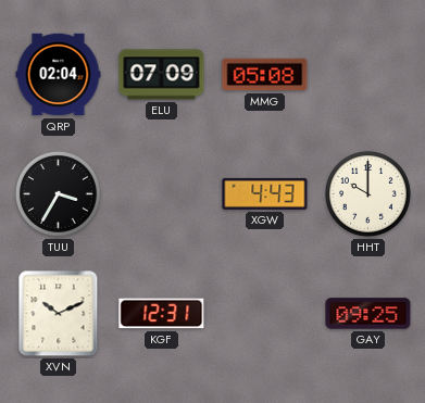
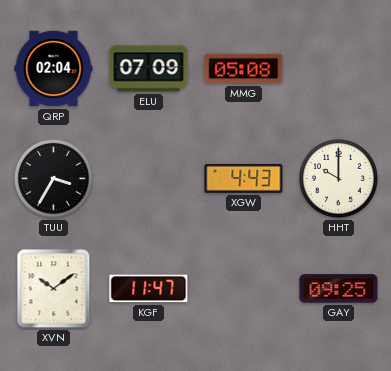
XVN: 10:11 -> 10:09 (54, 289)
KGF: 12:31 -> 11:47 (149, 289)
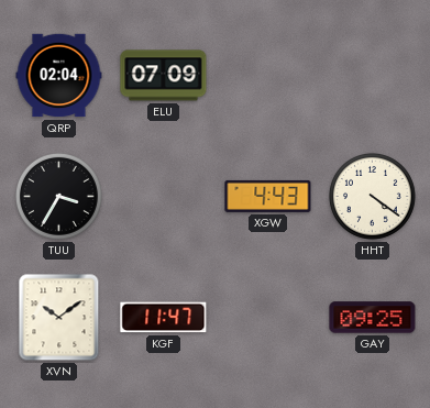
MMG: 05:08 -> none (244, 69)
HHT: 10:00 -> 4:21 (372, 196)
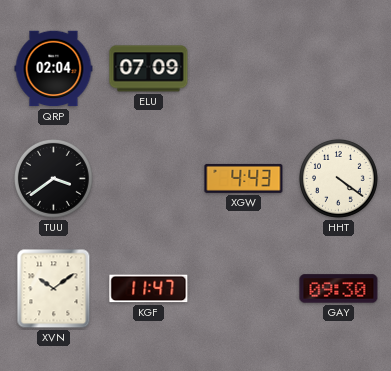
TUU: 3:35 -> 3:39 (53, 178)
GAY: 09:25 -> 09:30 (339, 289)
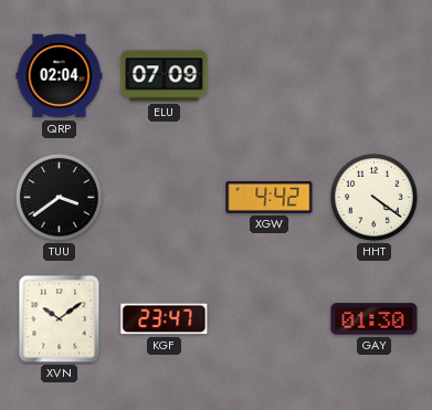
XGW: 4:43 -> 4:42 (270, 197)
KGF: 11:47 -> 23:47 (165, 319)
GAY: 09:30 -> 01:30 (375, 319)
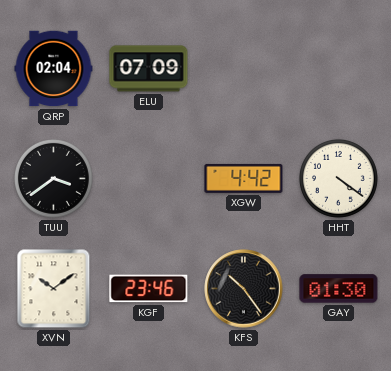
KGF: 23:47 -> 23:46 (149, 289)
KFS: none -> 10:24 (244, 289)
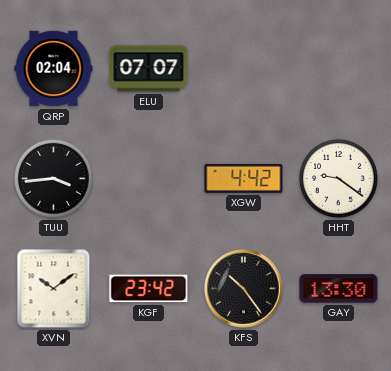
ELU: 07:09 -> 07:07 (149, 69)
TUU: 3:39 -> 3:44 (53, 178)
HHT: 4:21 -> 9:21 (338, 178)
KGF: 23:46 -> 23:42 (149, 289)
GAY: 01:30 -> 13:30 (339, 289)
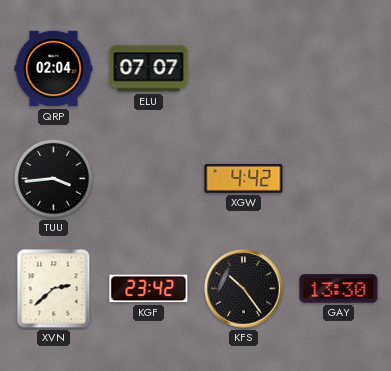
HHT: 9:21 -> none (338, 178)
XVN: 10:09 -> 2:38 (54, 289)
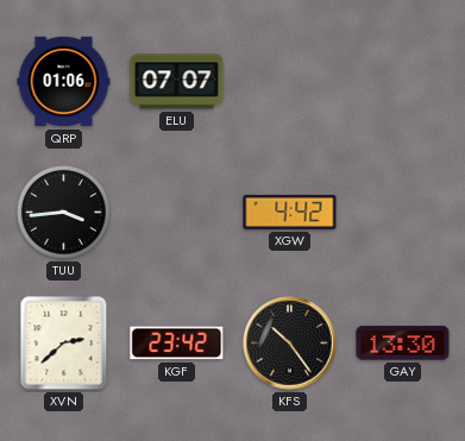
QRP: 02:04 -> 01:06 (64, 82)
